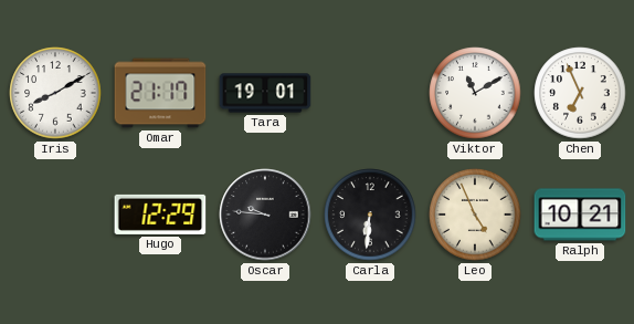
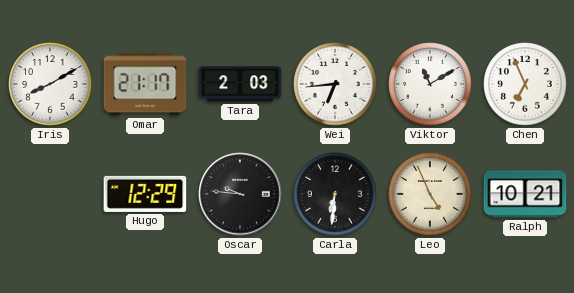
Tara: 19:01 -> 2:03 (240, 84)
Wei: none -> 6:44 (335, 84)
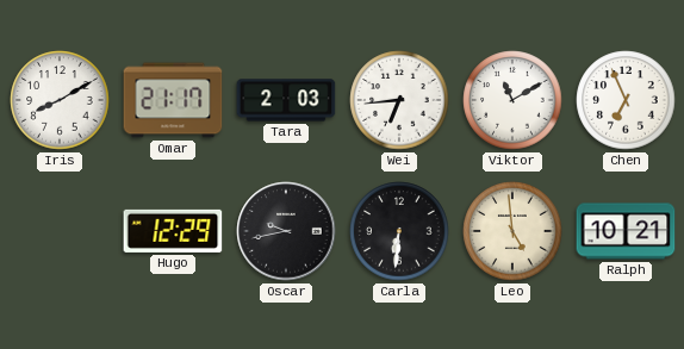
Oscar: 9:46 -> 9:43 (286, 231)
Leo: 4:56 -> 4:59 (512, 231)
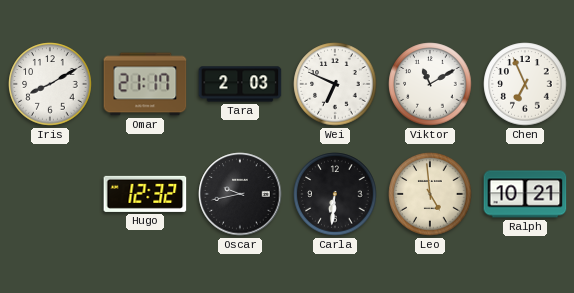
Wei: 6:44 -> 6:49 (335, 84)
Hugo: 12:29 -> 12:32 (145, 194)
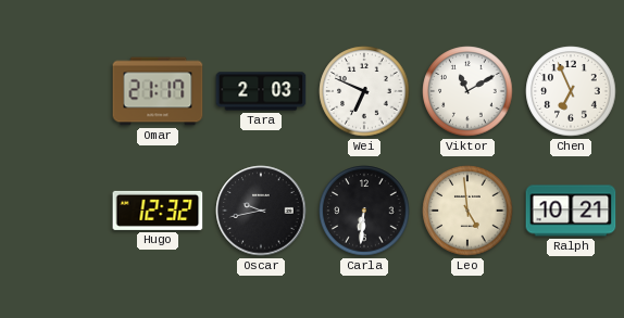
Iris: 8:10 -> none (50, 84)
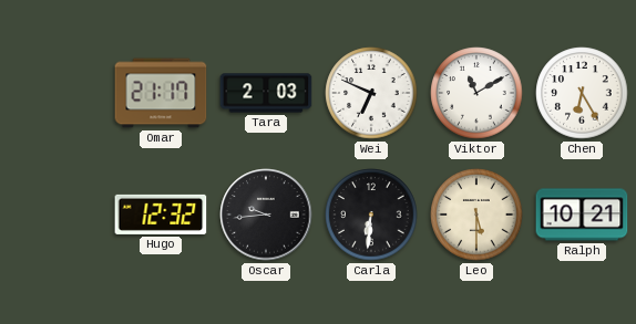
Chen: 6:56 -> 6:25 (582, 93)
Oscar: 9:43 -> 9:44 (266, 215)
Leo: 4:59 -> 5:30 (476, 215)
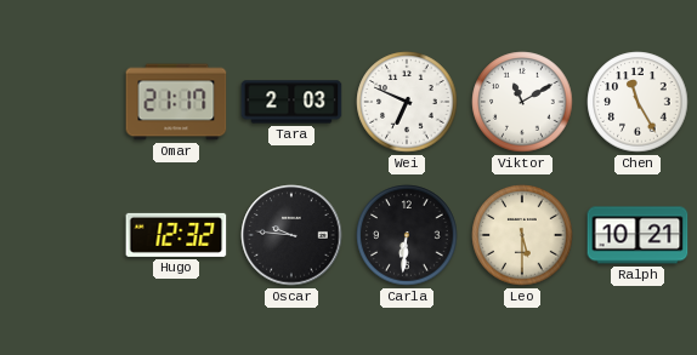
Chen: 6:25 -> 11:25 (637, 102)
Oscar: 9:44 -> 9:46 (291, 235)
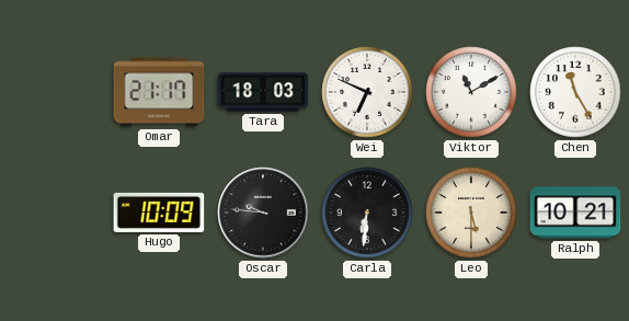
Tara: 2:03 -> 18:03 (263, 92)
Hugo: 12:32 -> 10:09 (159, 213)
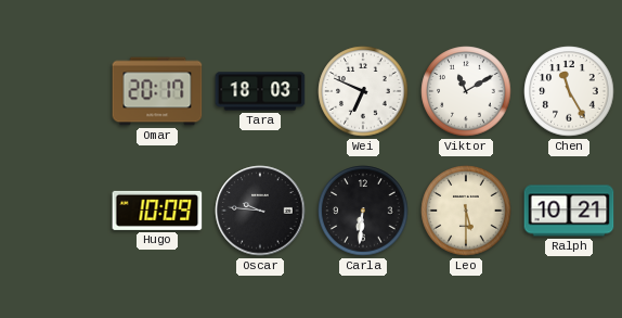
Omar: 21:17 -> 20:17 (157, 91)
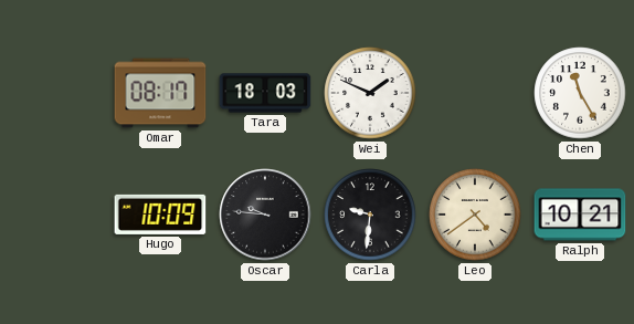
Omar: 20:17 -> 08:17 (160, 93)
Wei: 6:49 -> 1:49 (370, 93)
Viktor: 11:10 -> none (466, 91)
Carla: 6:31 -> 9:31 (370, 215)
Leo: 5:30 -> 4:39 (475, 215)
